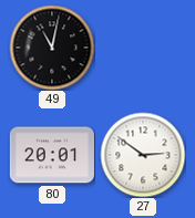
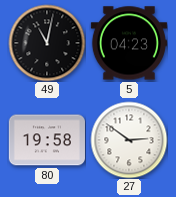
5: none -> 04:23 (129, 43)
80: 20:01 -> 19:58 (47, 140)
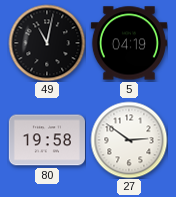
5: 04:23 -> 04:19 (129, 43)
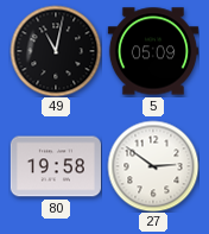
5: 04:19 -> 05:09 (153, 51)
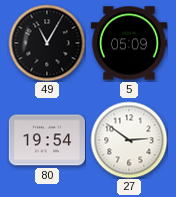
49: 11:02 -> 11:05 (47, 43)
80: 19:58 -> 19:54 (47, 140)
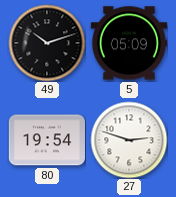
49: 11:05 -> 10:12 (47, 43)
27: 2:51 -> 2:48 (129, 140)
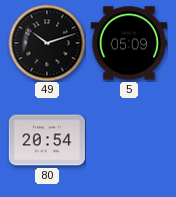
80: 19:54 -> 20:54 (47, 140)
27: 2:48 -> none (129, 140)
